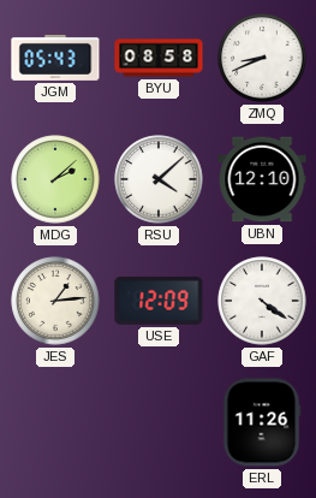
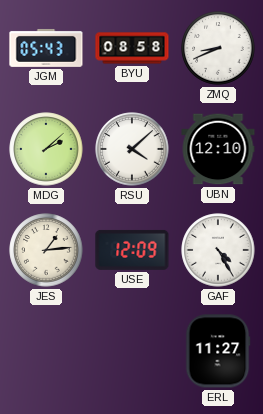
GAF: 4:21 -> 4:25 (218, 250)
ERL: 11:26 -> 11:27 (218, 351)
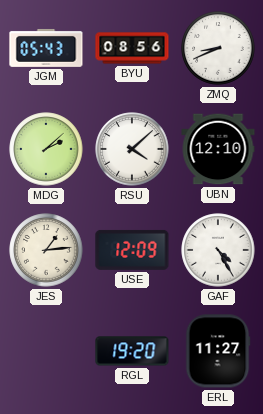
BYU: 08:58 -> 08:56 (132, 48)
RGL: none -> 19:20 (132, 351)
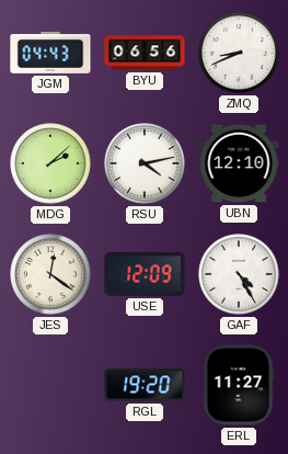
JGM: 05:43 -> 04:43 (50, 53)
BYU: 08:56 -> 06:56 (145, 53)
RSU: 4:08 -> 4:13 (145, 163)
JES: 1:14 -> 12:21 (50, 274)
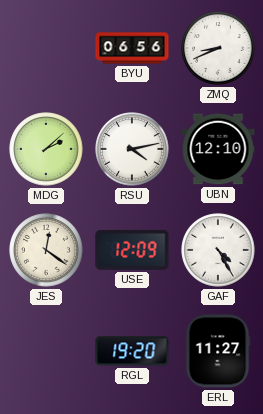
JGM: 04:43 -> none (50, 53)
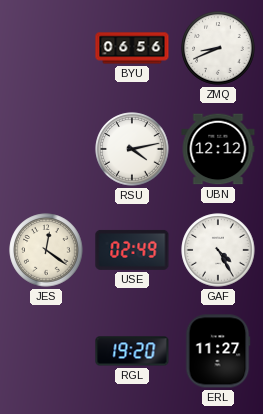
MDG: 2:08 -> none (46, 149)
UBN: 12:10 -> 12:12 (218, 149)
USE: 12:09 -> 02:49 (132, 250)
